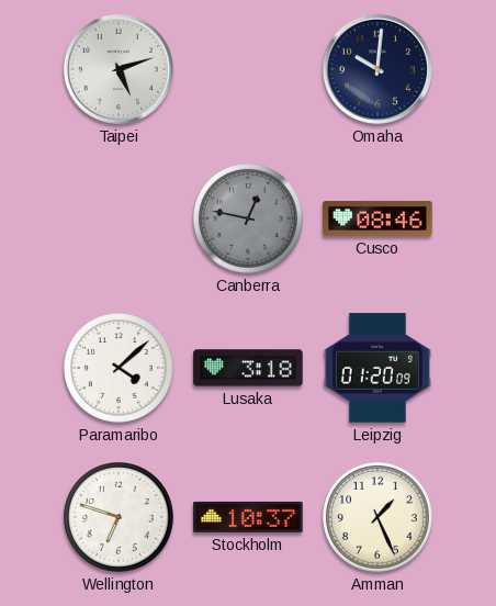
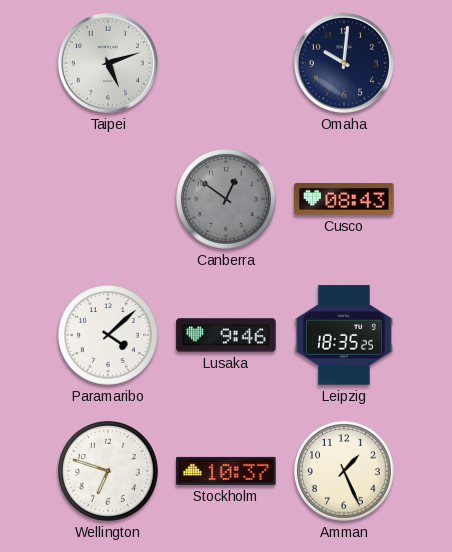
Canberra: 12:47 -> 12:51 (227, 200)
Cusco: 08:46 -> 08:43 (344, 199)
Lusaka: 3:18 -> 9:46 (226, 335)
Leipzig: 01:20 -> 18:35 (344, 335)
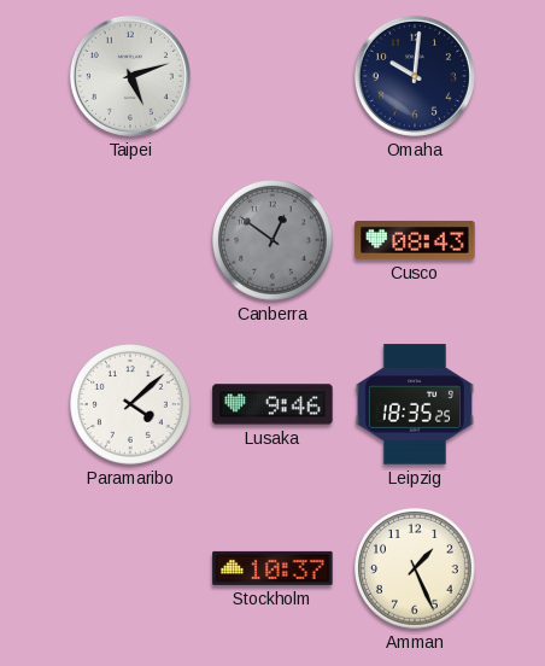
Wellington: 6:48 -> none (109, 472)
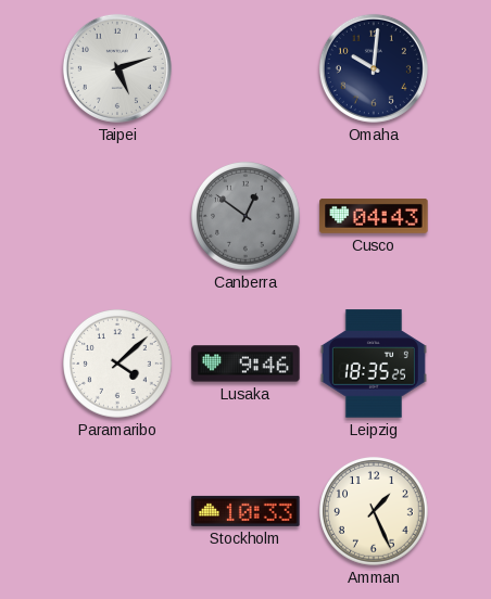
Cusco: 08:43 -> 04:43 (374, 216)
Stockholm: 10:37 -> 10:33 (246, 511)
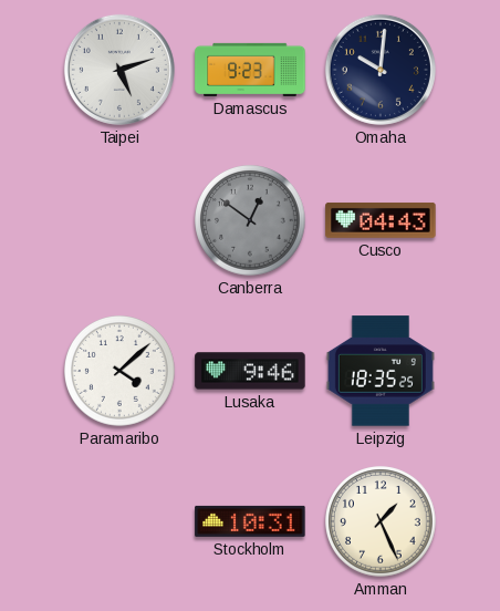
Damascus: none -> 9:23 (250, 70)
Stockholm: 10:33 -> 10:31 (250, 521)
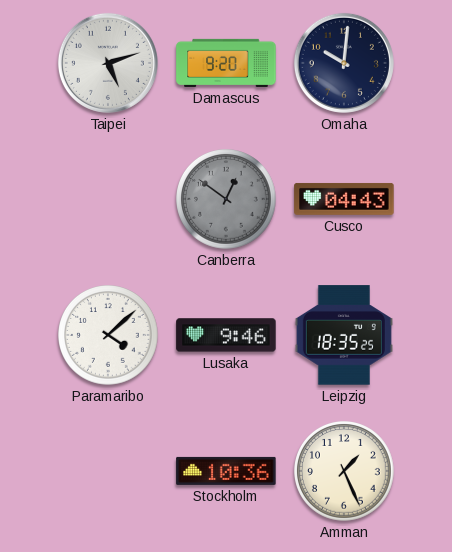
Damascus: 9:23 -> 9:20 (226, 63)
Stockholm: 10:31 -> 10:36 (226, 471)
